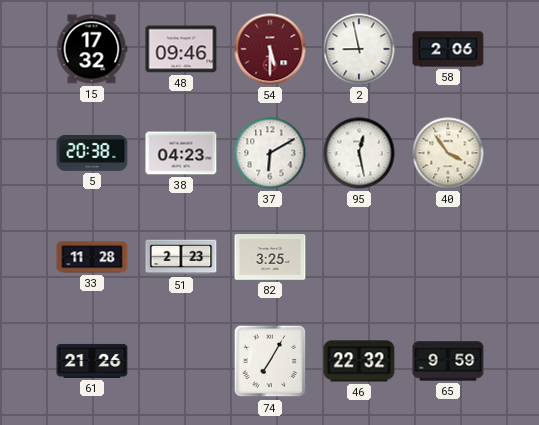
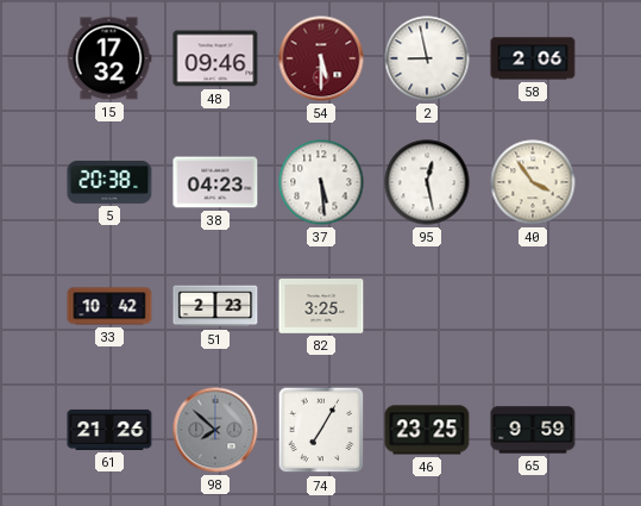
37: 6:10 -> 5:29 (321, 182)
33: 11:28 -> 10:42 (109, 306)
98: none -> 7:52 (215, 430)
46: 22:32 -> 23:25 (427, 430)
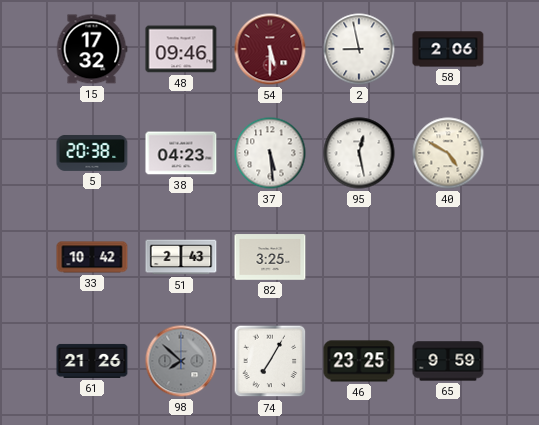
40: 3:54 -> 4:50 (448, 153)
51: 2:23 -> 2:43 (181, 257)
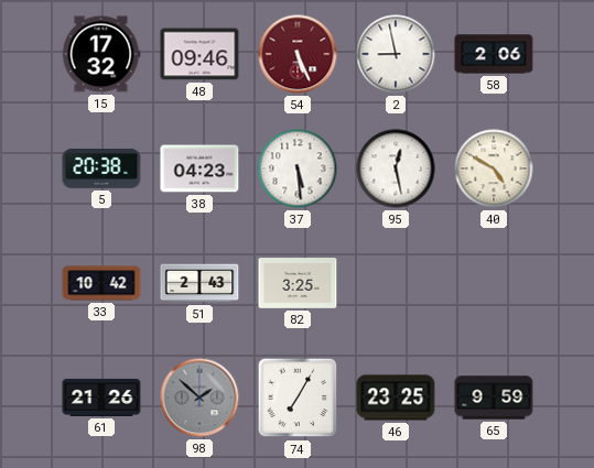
54: 5:30 -> 5:26 (298, 54)
98: 7:52 -> 1:52 (199, 398)
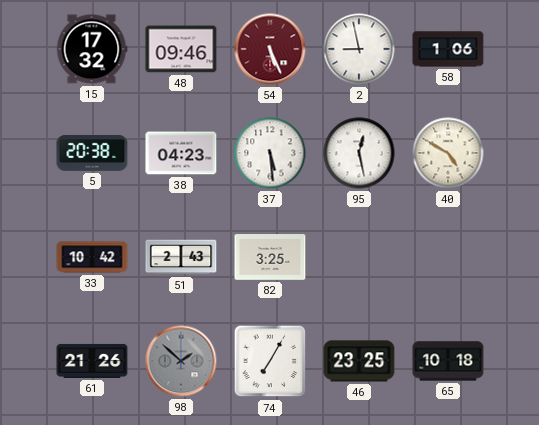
58: 2:06 -> 1:06 (448, 49)
65: 9:59 -> 10:18 (448, 361)
